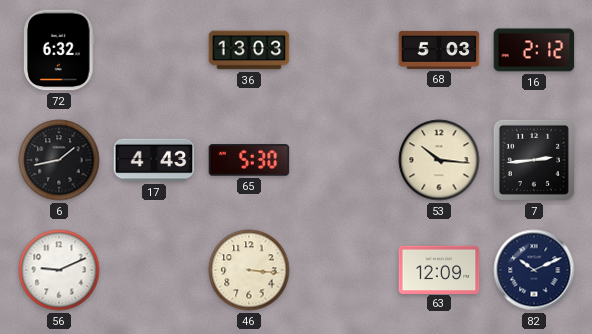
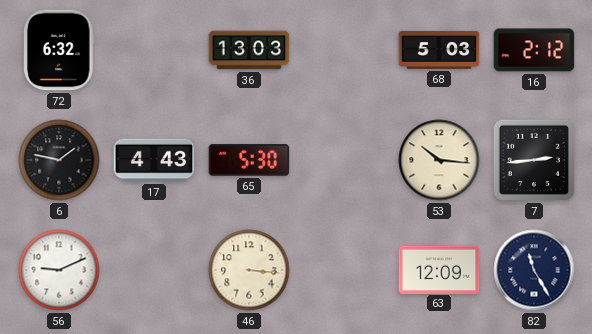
6: 1:43 -> 1:47 (59, 160)
82: 10:11 -> 11:25 (534, 270)
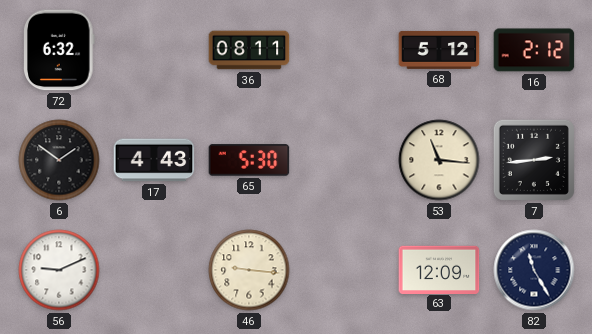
36: 13:03 -> 08:11 (249, 50)
68: 5:03 -> 5:12 (439, 50)
6: 1:47 -> 1:51 (59, 160)
53: 10:16 -> 11:16 (439, 160)
46: 3:16 -> 9:16 (249, 270)
